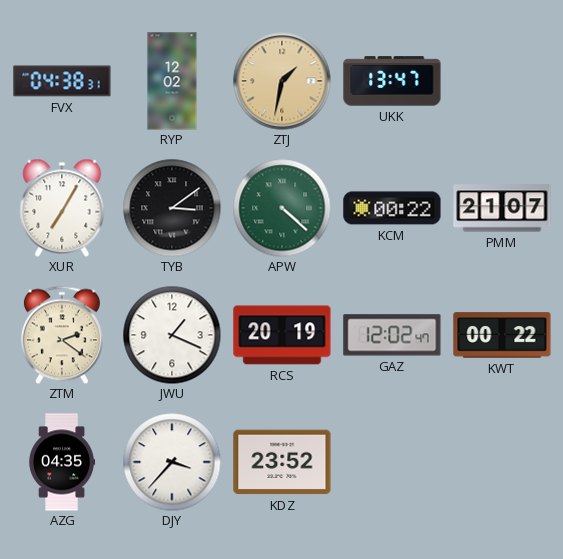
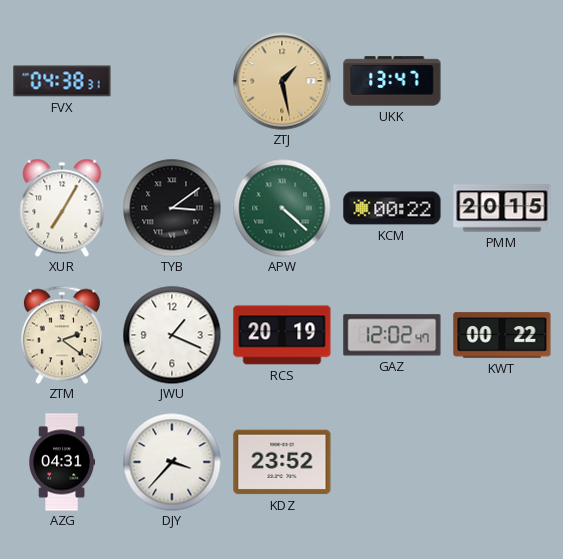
RYP: 12:02 -> none (172, 81)
ZTJ: 1:32 -> 1:28 (282, 81)
PMM: 21:07 -> 20:15 (502, 208)
AZG: 04:35 -> 04:31 (62, 462)
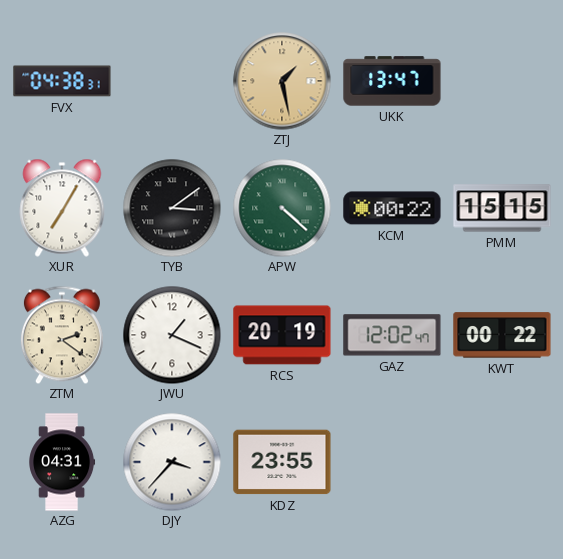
PMM: 20:15 -> 15:15 (502, 208)
KDZ: 23:52 -> 23:55 (282, 462)
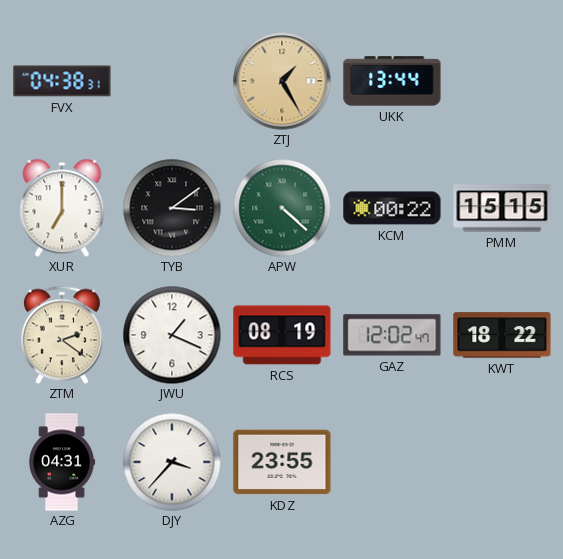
ZTJ: 1:28 -> 1:25 (282, 81)
UKK: 13:47 -> 13:44 (392, 81)
XUR: 7:05 -> 7:00 (62, 208)
RCS: 20:19 -> 08:19 (282, 335)
KWT: 00:22 -> 18:22 (502, 335)
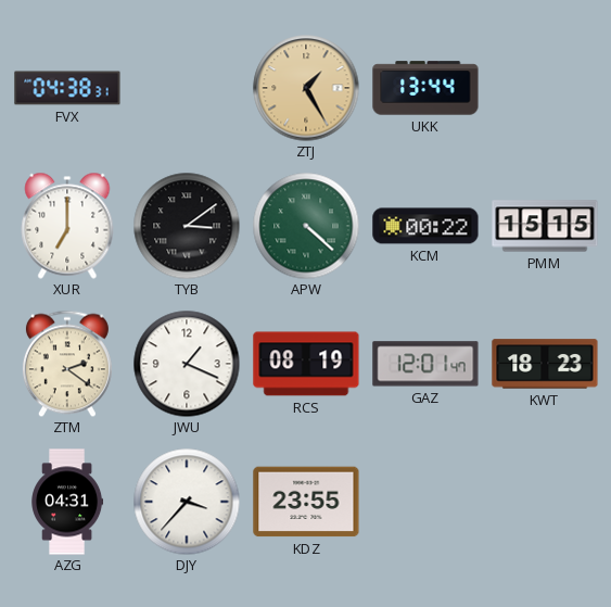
GAZ: 12:02 -> 12:01 (425, 364)
KWT: 18:22 -> 18:23 (545, 364)
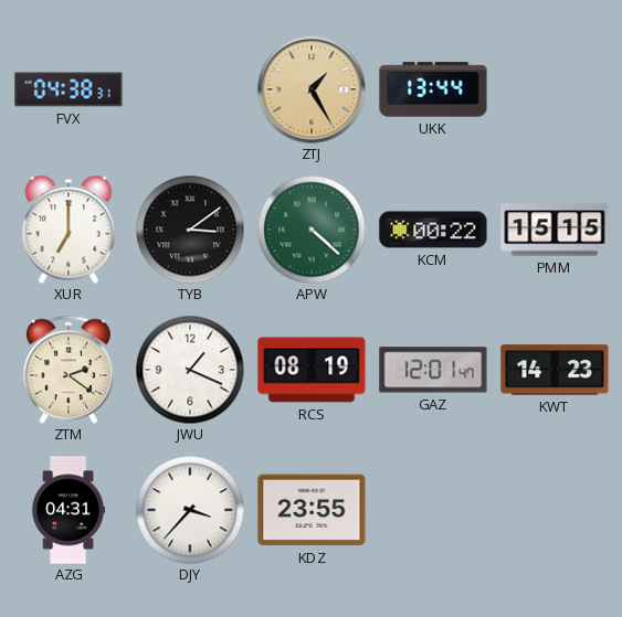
KWT: 18:23 -> 14:23 (555, 370)
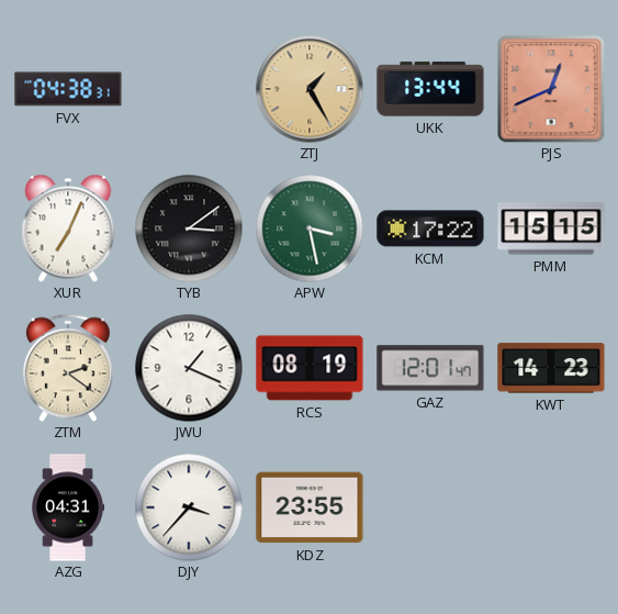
PJS: none -> 12:41 (551, 89)
XUR: 7:00 -> 7:04 (68, 228)
APW: 4:22 -> 3:28 (310, 228)
KCM: 00:22 -> 17:22 (430, 228)
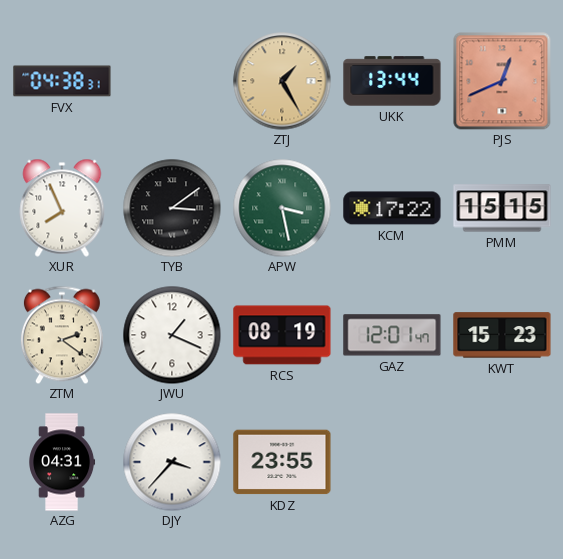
XUR: 7:04 -> 7:56 (62, 208)
KWT: 14:23 -> 15:23 (502, 335)
